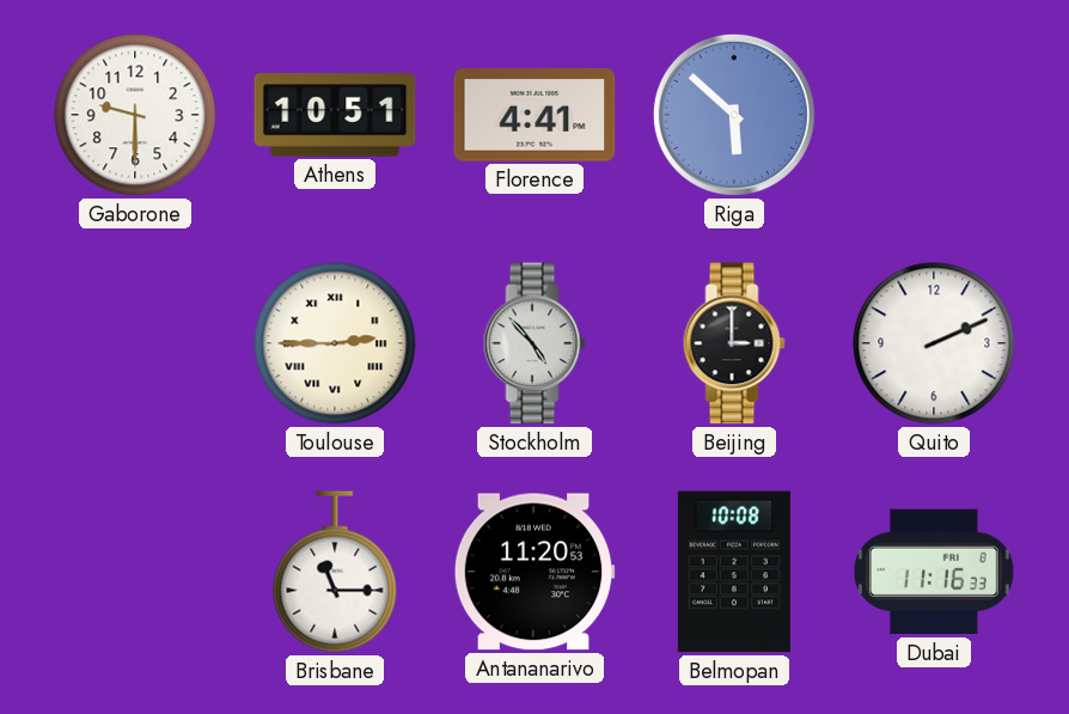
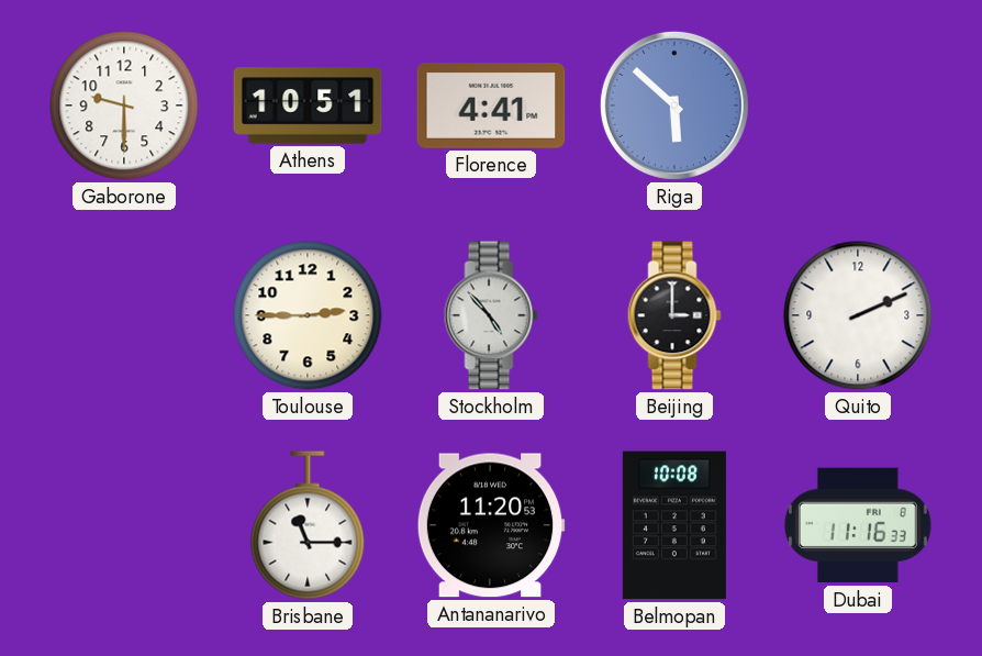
Toulouse numerals: Roman -> Arabic (308, 315)
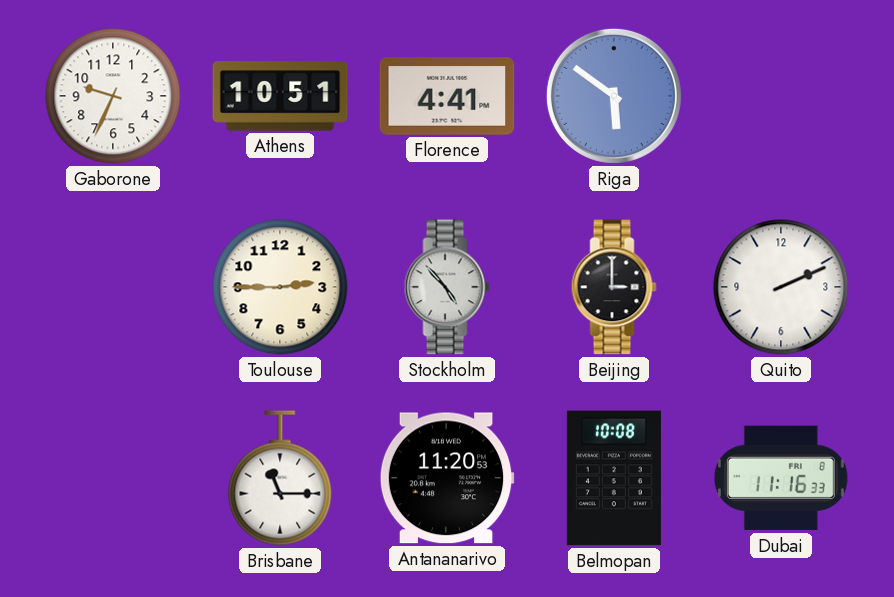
Gaborone: 9:30 -> 9:34 (113, 96)
Riga: 5:52 -> 5:51 (614, 96)
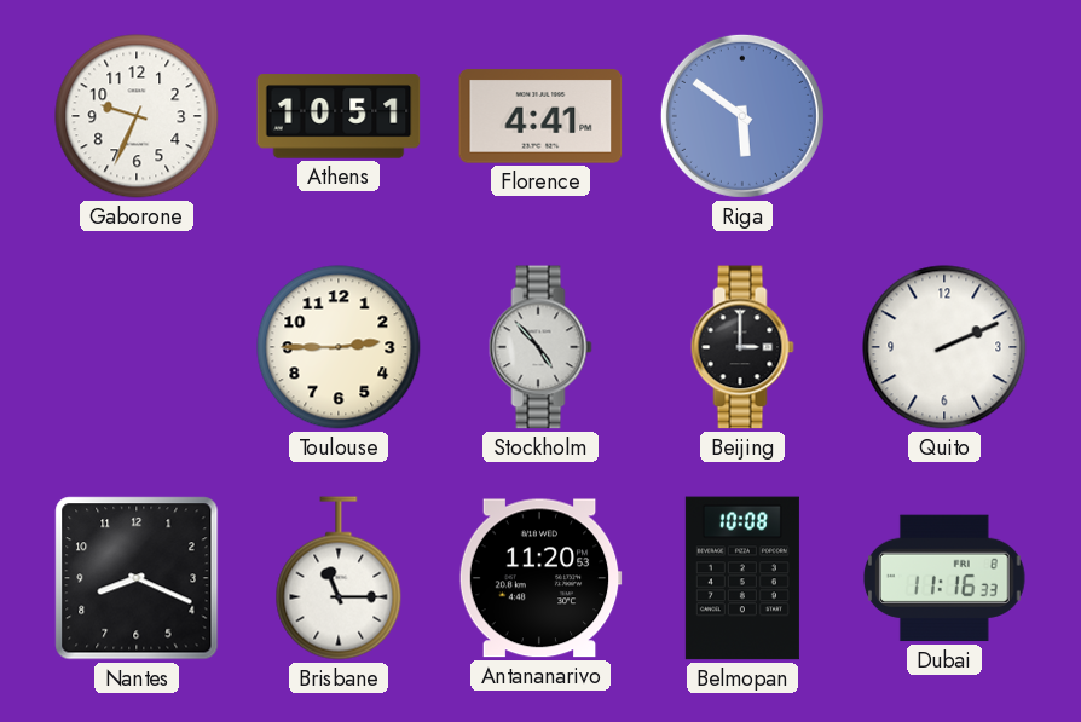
Nantes: none -> 8:19 (137, 578)
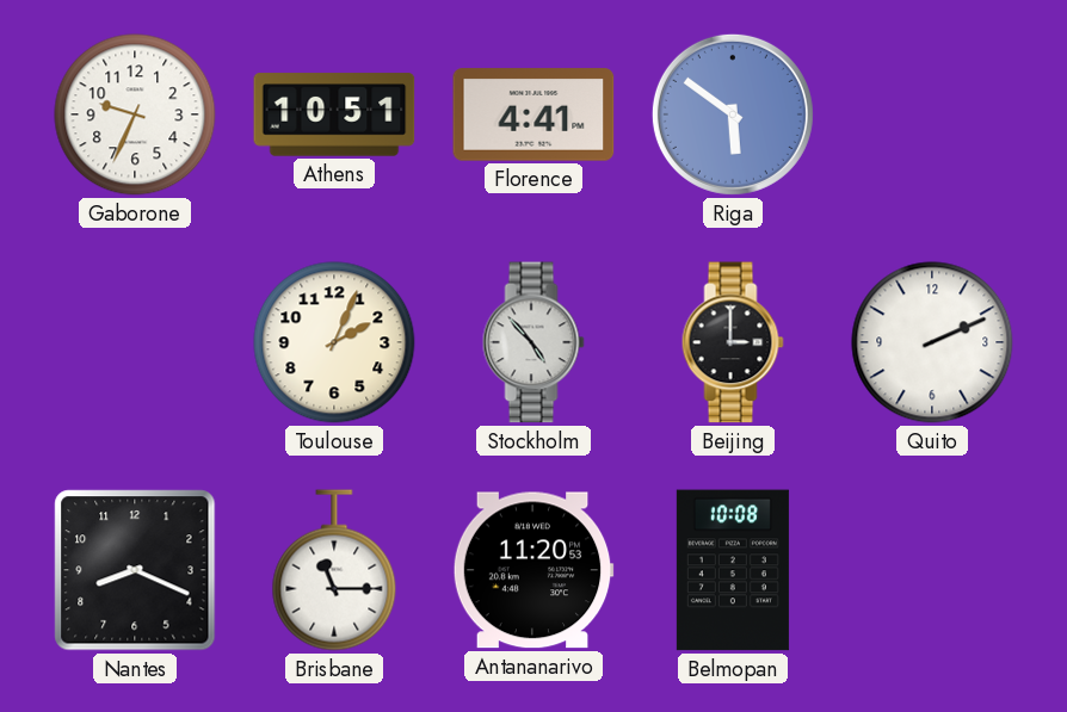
Toulouse: 2:45 -> 2:04 (334, 342)
Dubai: 11:16 -> none (944, 578)
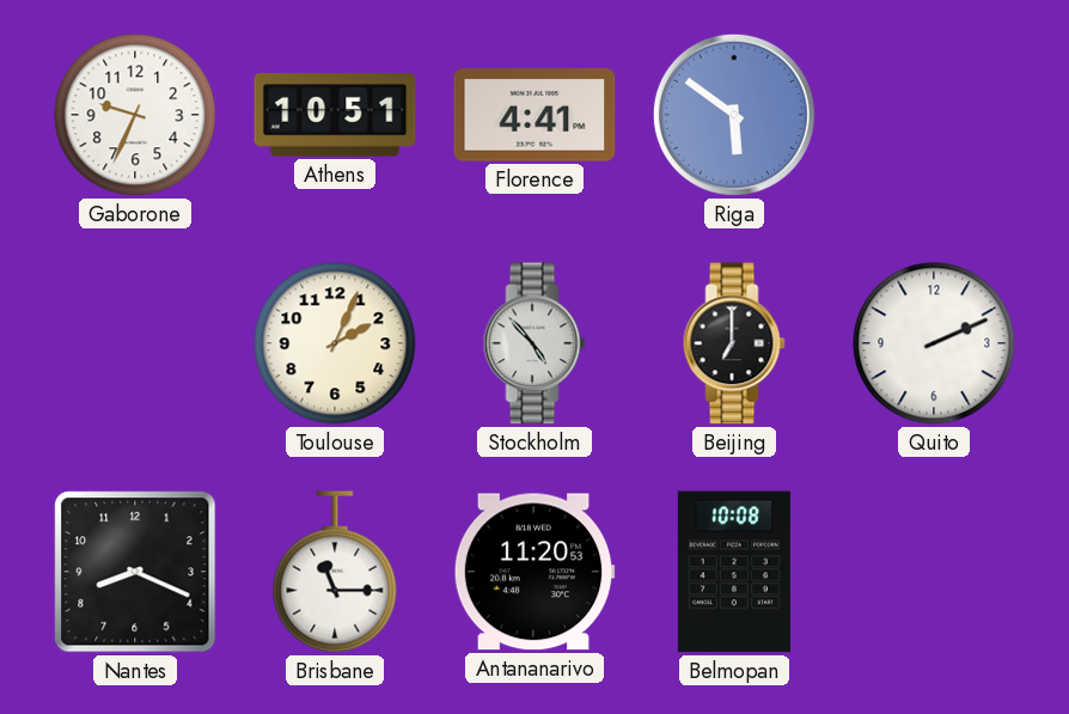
Beijing: 3:00 -> 7:00 (734, 343)
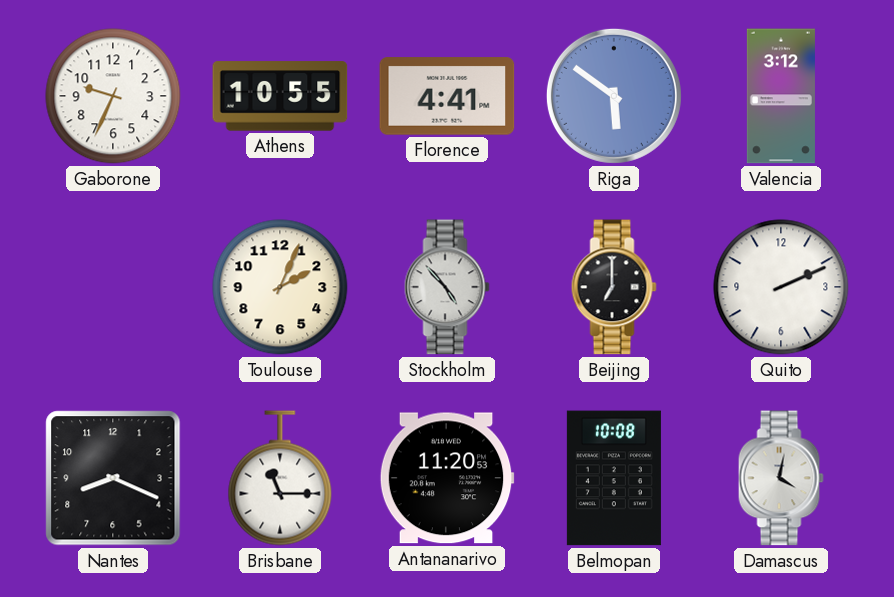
Athens: 10:51 -> 10:55 (280, 96)
Valencia: none -> 3:12 (781, 96)
Damascus: none -> 4:02 (781, 478)
